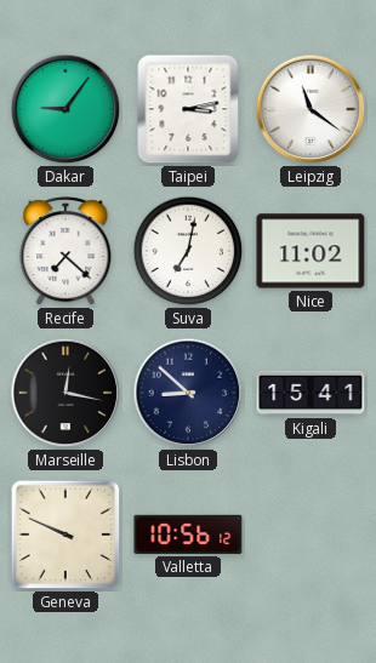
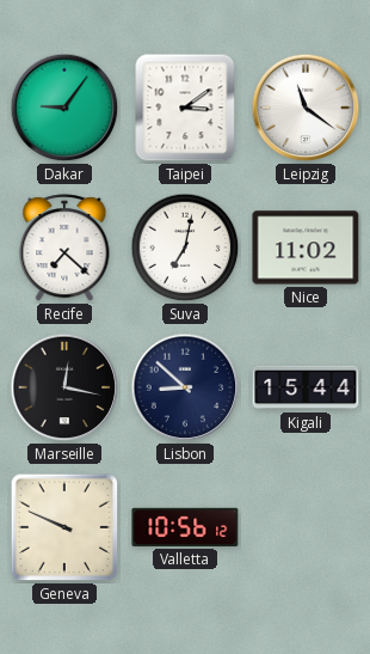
Taipei: 3:13 -> 3:09 (185, 108)
Kigali: 15:41 -> 15:44 (306, 387)
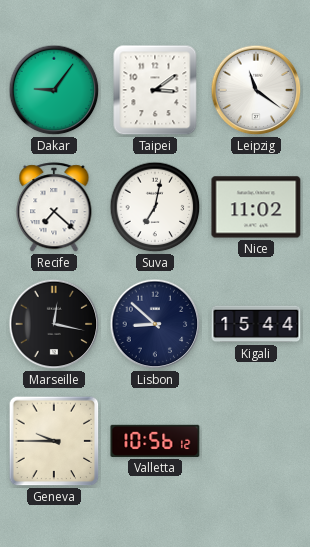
Geneva: 9:49 -> 9:45 (54, 441)
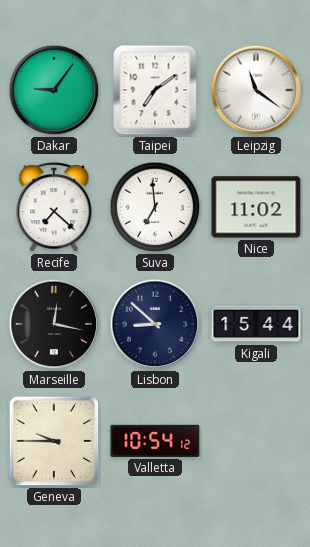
Taipei: 3:09 -> 7:09 (155, 90)
Suva: 7:02 -> 6:59 (155, 207)
Valletta: 10:56 -> 10:54 (155, 441)
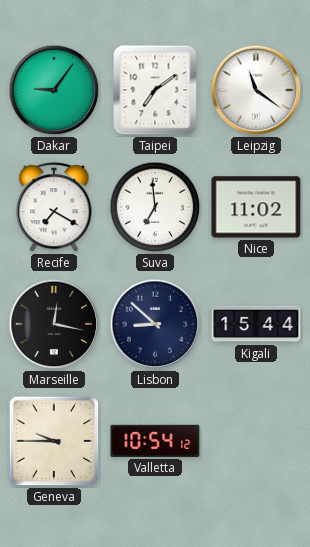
Recife: 7:22 -> 7:20 (54, 208)
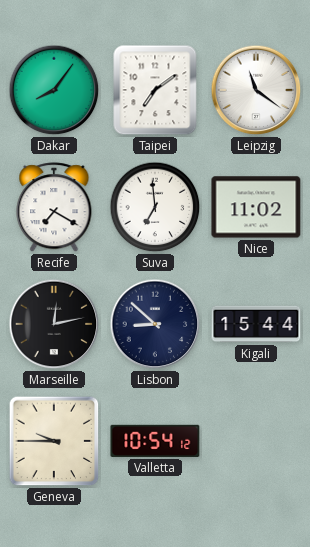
Dakar: 9:06 -> 8:06 (54, 90)
Marseille: 12:17 -> 12:13 (54, 324)
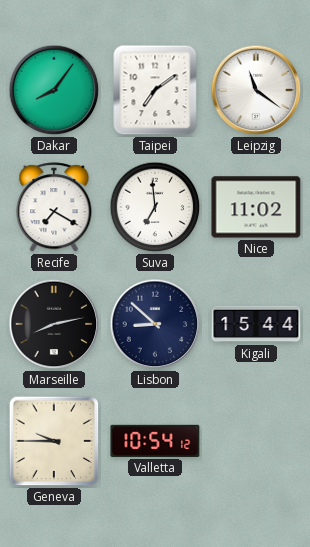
Marseille: 12:13 -> 8:13 (54, 324)
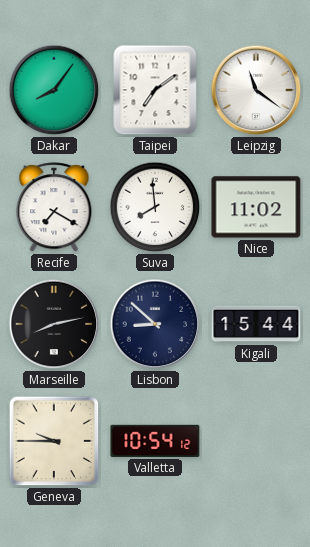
Suva: 6:59 -> 7:59 (155, 207)
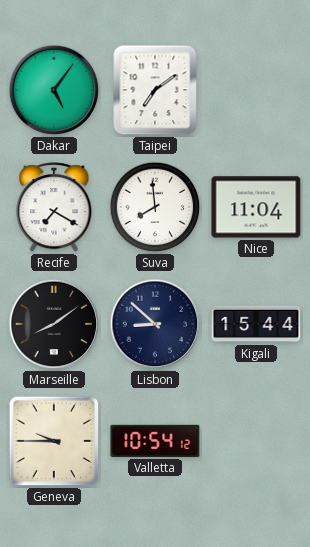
Dakar: 8:06 -> 5:06 (54, 90)
Leipzig: 11:21 -> none (256, 90)
Nice: 11:02 -> 11:04 (256, 207)
Marseille: 8:13 -> 8:09 (54, 324)
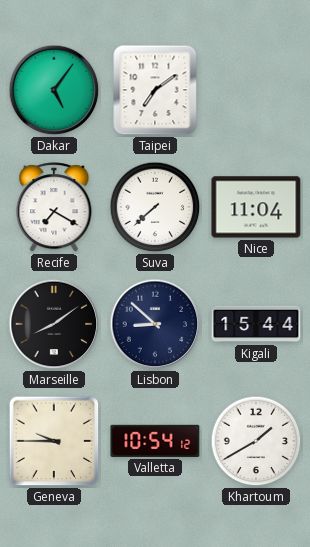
Suva: 7:59 -> 7:38 (155, 207)
Khartoum: none -> 1:40 (256, 441)
